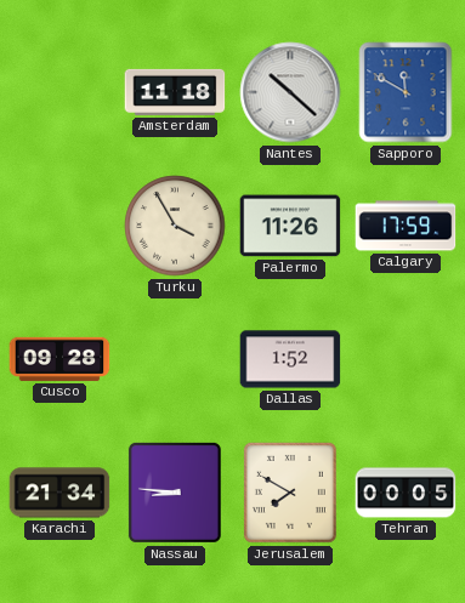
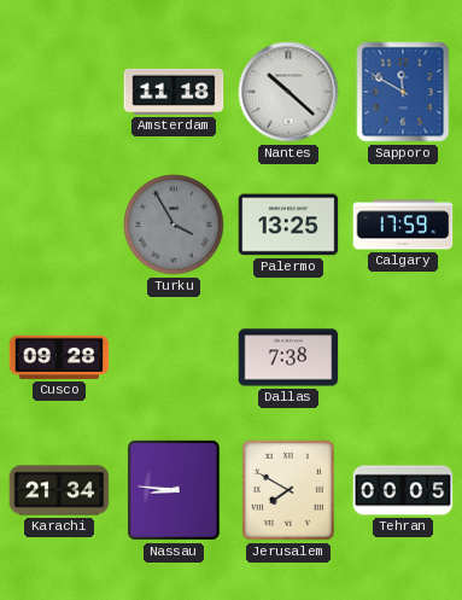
Turku dial: cream -> grey (174, 225)
Palermo: 11:26 -> 13:25 (288, 225)
Dallas: 1:52 -> 7:38 (288, 357)
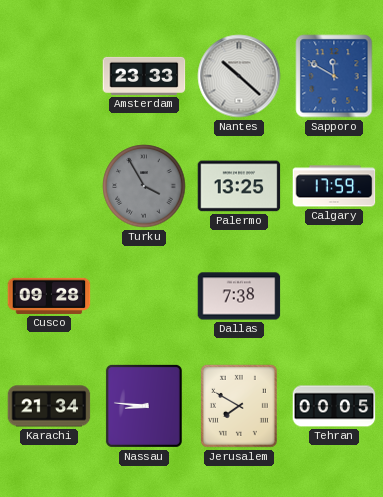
Amsterdam: 11:18 -> 23:33 (144, 76)
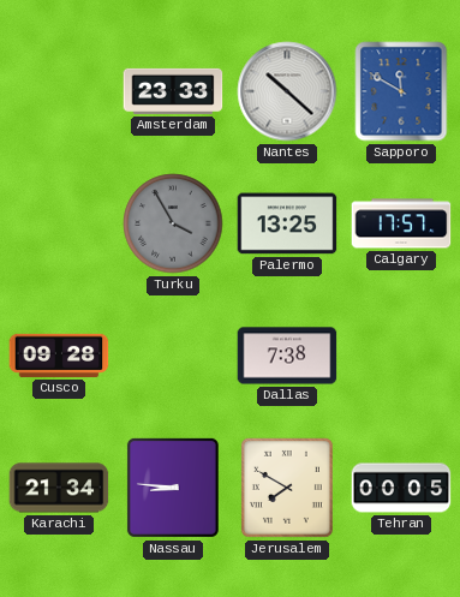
Calgary: 17:59 -> 17:57 (401, 223)
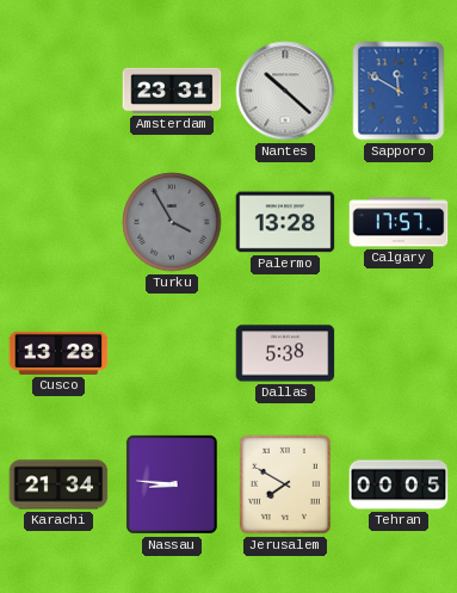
Amsterdam: 23:33 -> 23:31 (172, 91)
Palermo: 13:25 -> 13:28 (285, 222)
Cusco: 09:28 -> 13:28 (58, 353)
Dallas: 7:38 -> 5:38 (285, 353)
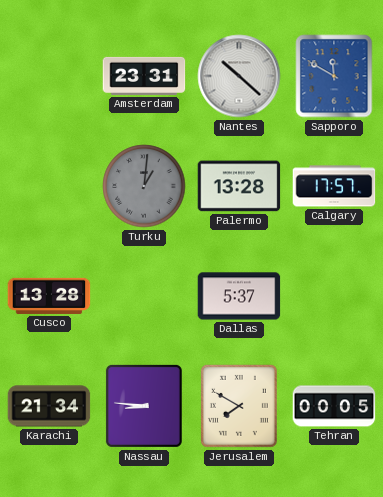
Turku: 3:55 -> 1:01 (144, 186)
Dallas: 5:38 -> 5:37 (239, 296)
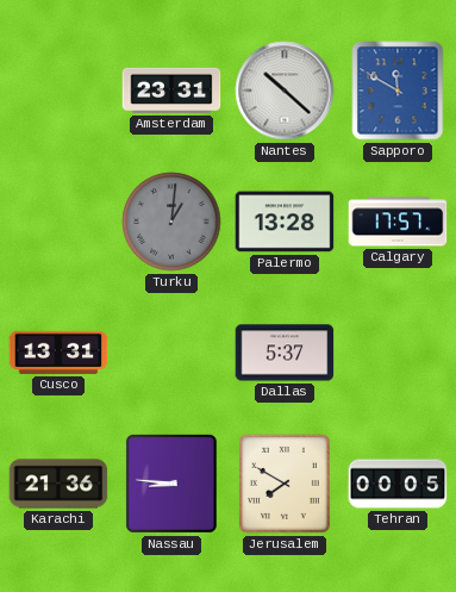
Cusco: 13:28 -> 13:31 (58, 353)
Karachi: 21:34 -> 21:36 (58, 484)
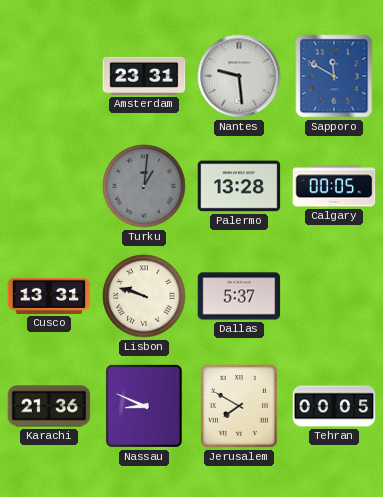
Nantes: 10:22 -> 9:29 (239, 76)
Calgary: 17:57 -> 00:05 (334, 186)
Lisbon: none -> 9:48 (144, 296)
Nassau: 8:46 -> 8:49 (144, 406)
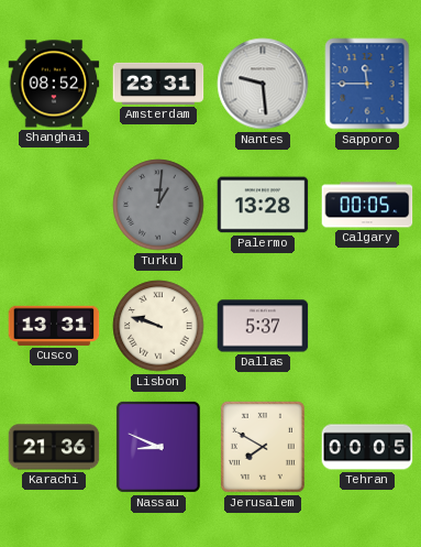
Shanghai: none -> 08:52 (54, 84)
Sapporo: 11:50 -> 11:45 (367, 84)
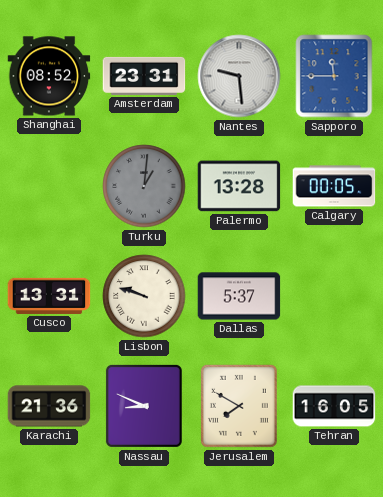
Tehran: 00:05 -> 16:05 (334, 406)
